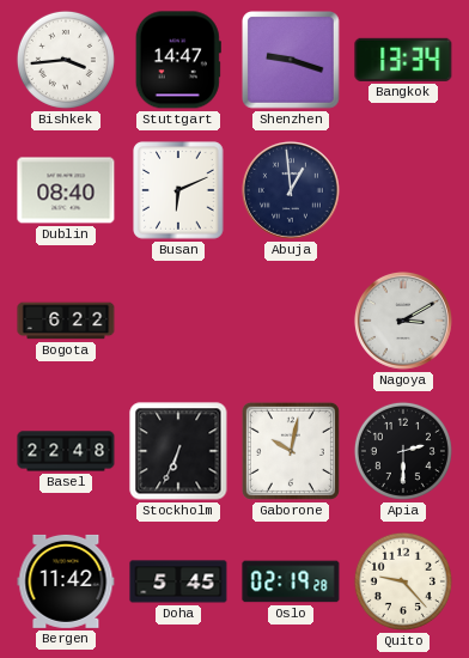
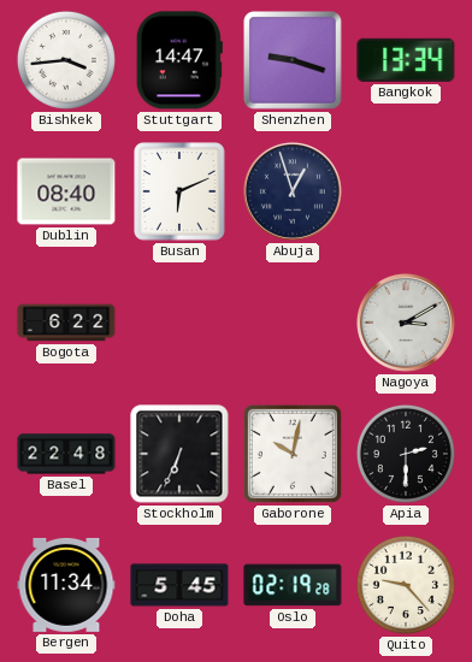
Abuja: 12:59 -> 12:57 (293, 191)
Bergen: 11:42 -> 11:34 (66, 585)
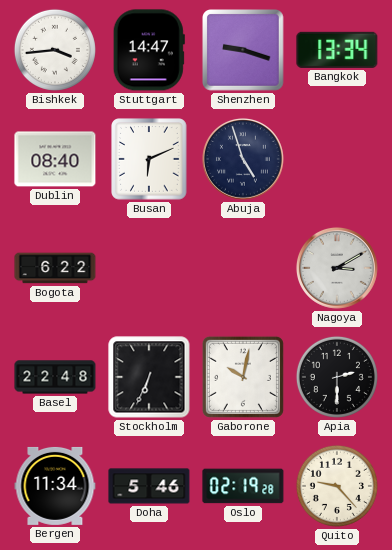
Abuja: 12:57 -> 4:57 (243, 159)
Doha: 5:45 -> 5:46 (149, 486)
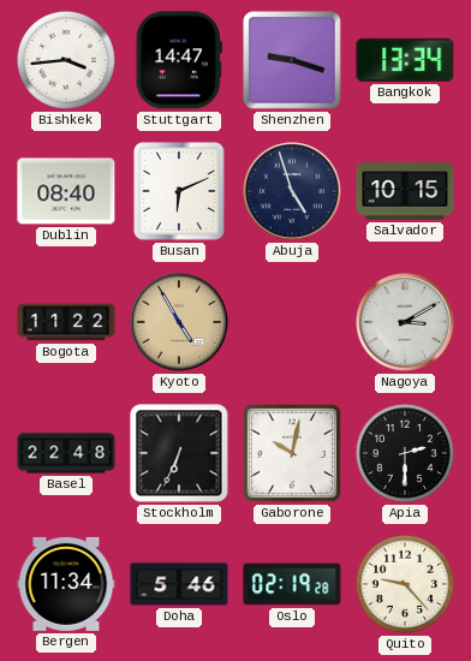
Salvador: none -> 10:15 (405, 191)
Bogota: 6:22 -> 11:22 (66, 322)
Kyoto: none -> 4:55 (179, 322)
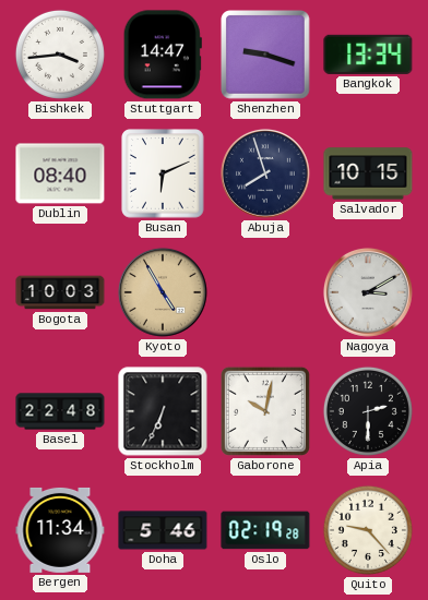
Abuja: 4:57 -> 7:57 (265, 173)
Bogota: 11:22 -> 10:03 (60, 292)
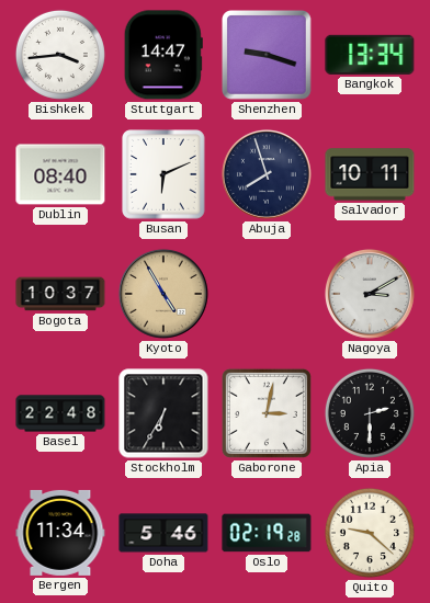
Salvador: 10:15 -> 10:11 (370, 174)
Bogota: 10:03 -> 10:37 (60, 294)
Stockholm: 6:34 -> 6:35 (163, 413)
Gaborone: 10:02 -> 3:02 (267, 413)
Quito: 9:23 -> 9:22 (370, 533)
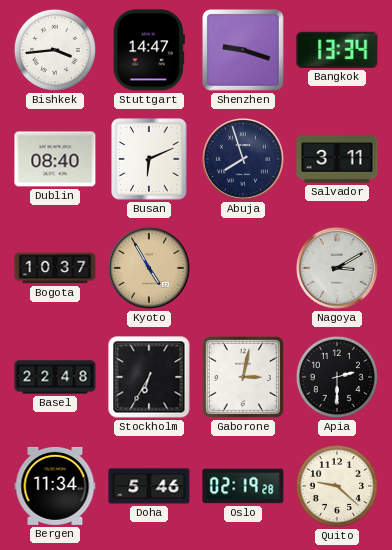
Salvador: 10:11 -> 3:11 (337, 159)
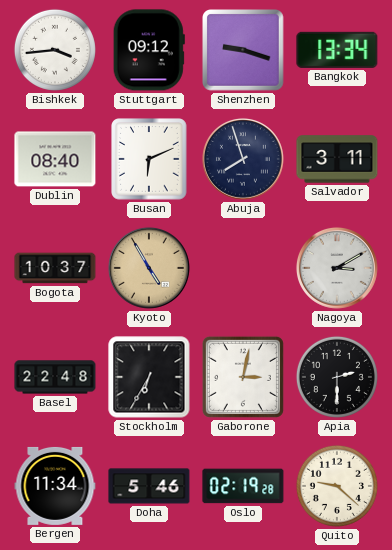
Stuttgart: 14:47 -> 09:12 (149, 50)
